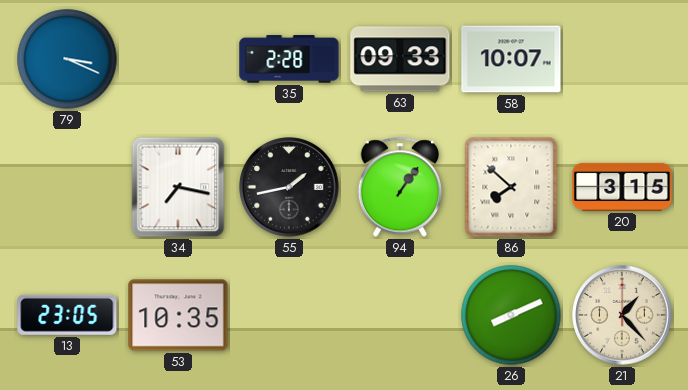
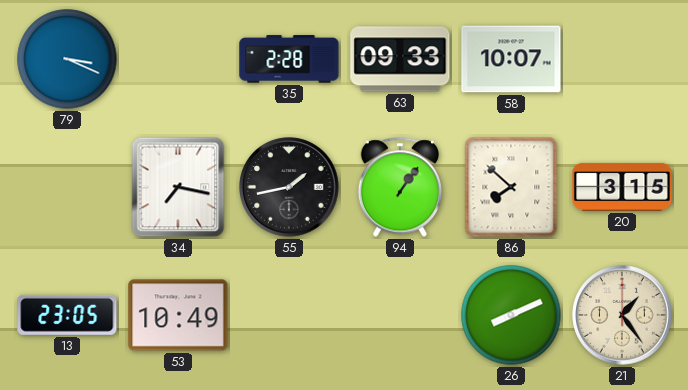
53: 10:35 -> 10:49 (178, 315)
21: 1:23 -> 1:24 (622, 315)
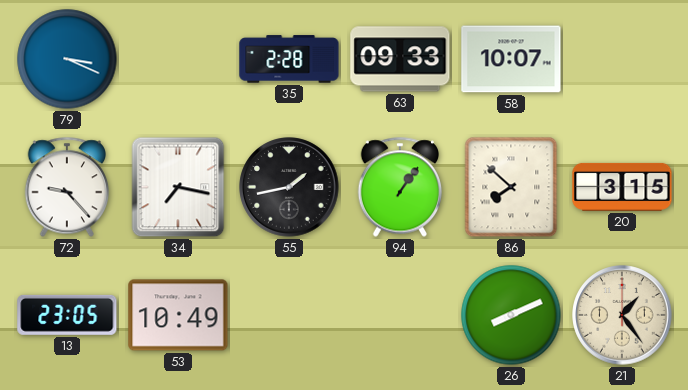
72: none -> 9:23 (67, 187)
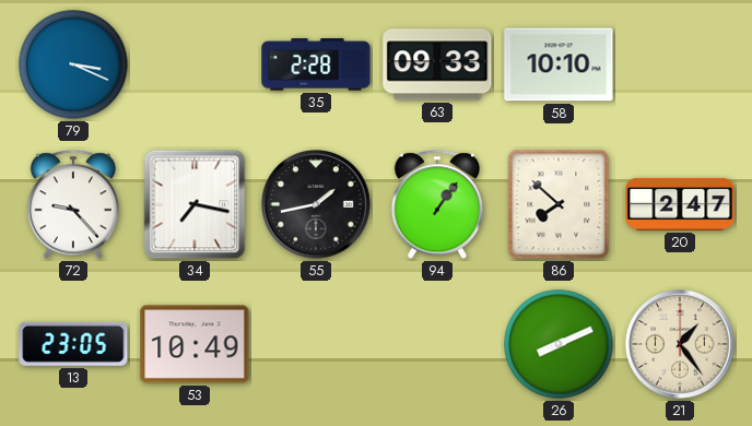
58: 10:07 -> 10:10 (559, 64)
20: 3:15 -> 2:47 (680, 204)
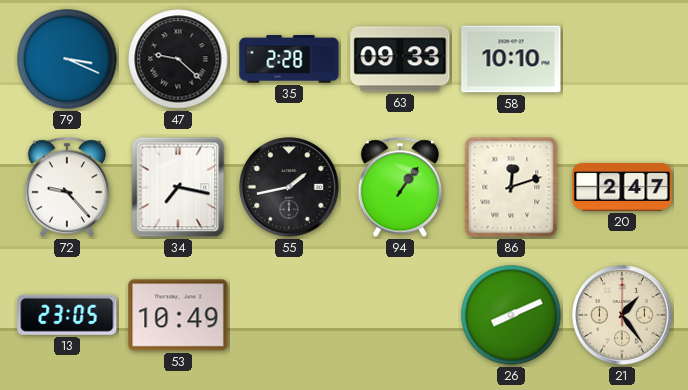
47: none -> 9:22 (178, 59)
86: 7:52 -> 12:12 (511, 187)
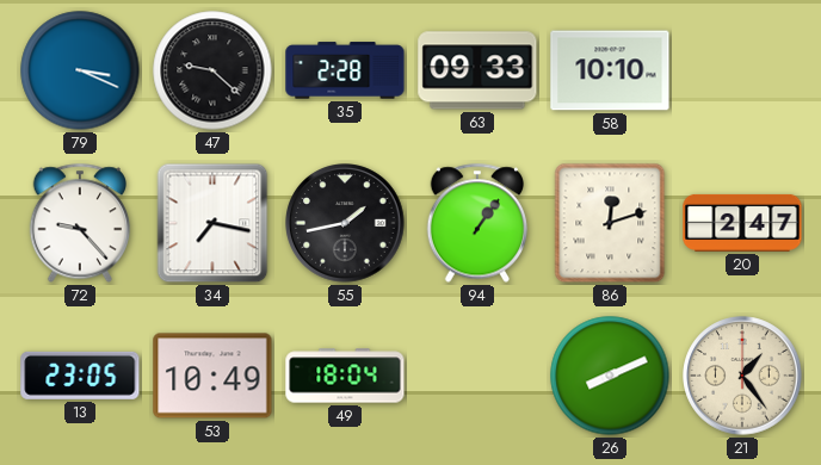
49: none -> 18:04 (345, 376)
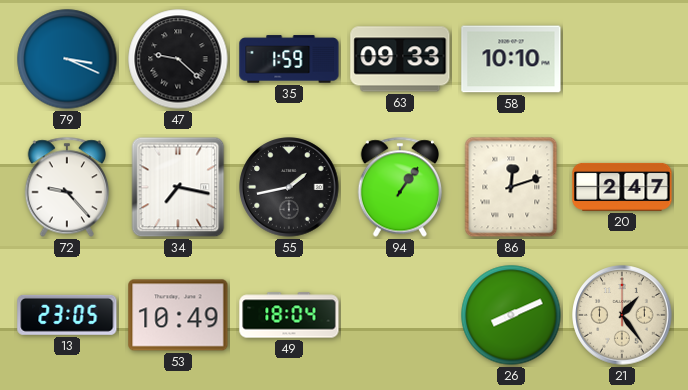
35: 2:28 -> 1:59 (289, 59)
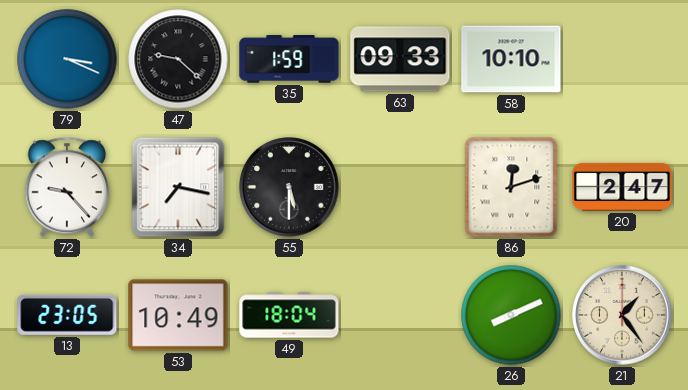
55: 1:43 -> 5:30 (289, 187)
94: 1:06 -> none (400, 187)
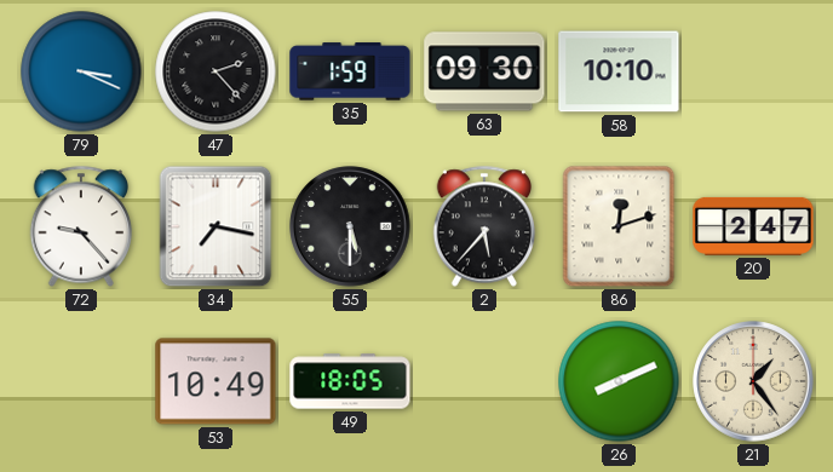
47: 9:22 -> 2:23 (216, 71)
63: 09:33 -> 09:30 (484, 71)
2: none -> 5:37 (484, 226)
13: 23:05 -> none (67, 315)
49: 18:04 -> 18:05 (350, 381)
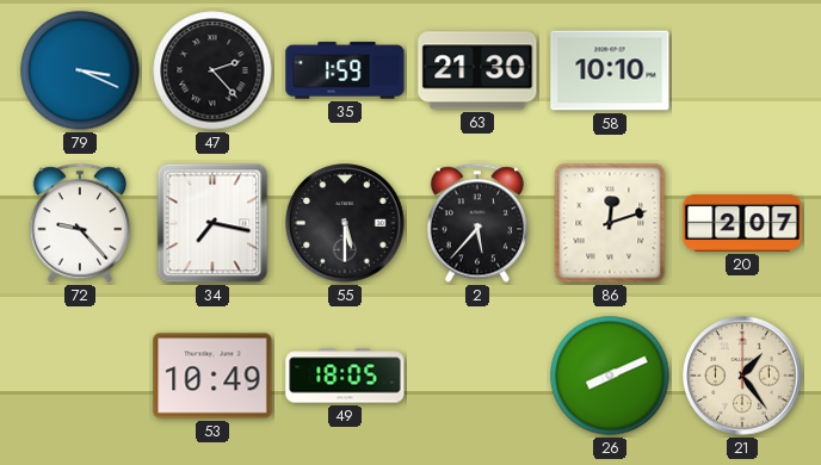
63: 09:30 -> 21:30 (477, 70)
20: 2:47 -> 2:07 (742, 223)
